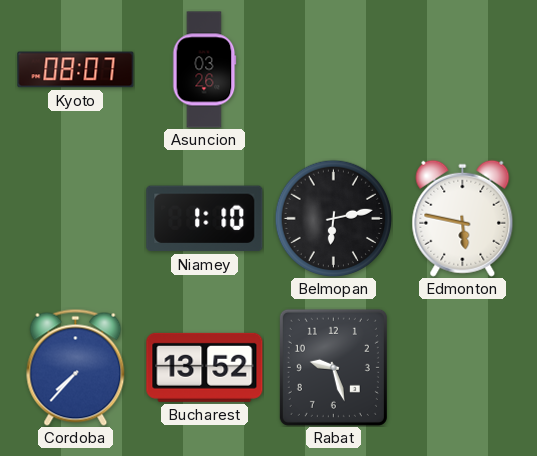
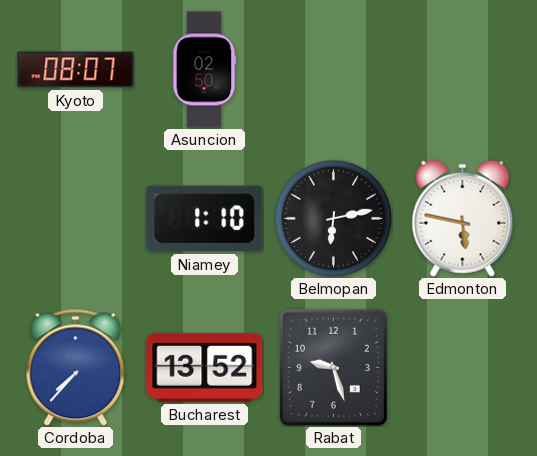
Asuncion: 03:26 -> 02:50 (205, 70)
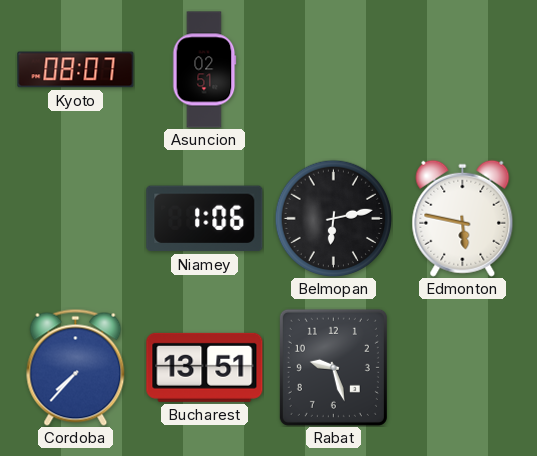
Asuncion: 02:50 -> 02:51 (205, 70)
Niamey: 1:10 -> 1:06 (205, 219)
Bucharest: 13:52 -> 13:51 (205, 367)
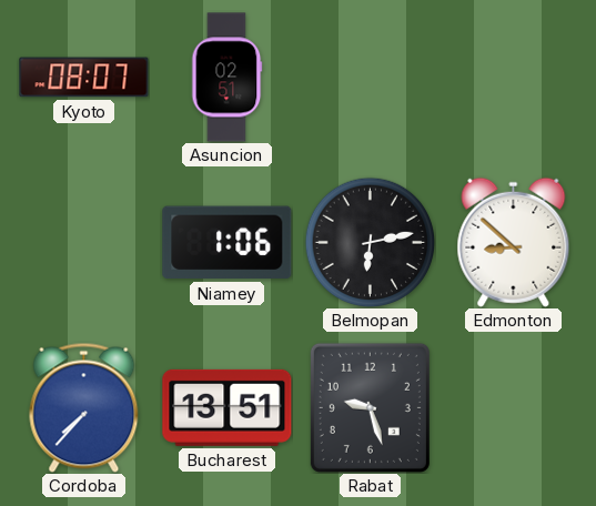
Edmonton: 5:47 -> 8:52 (514, 242)
